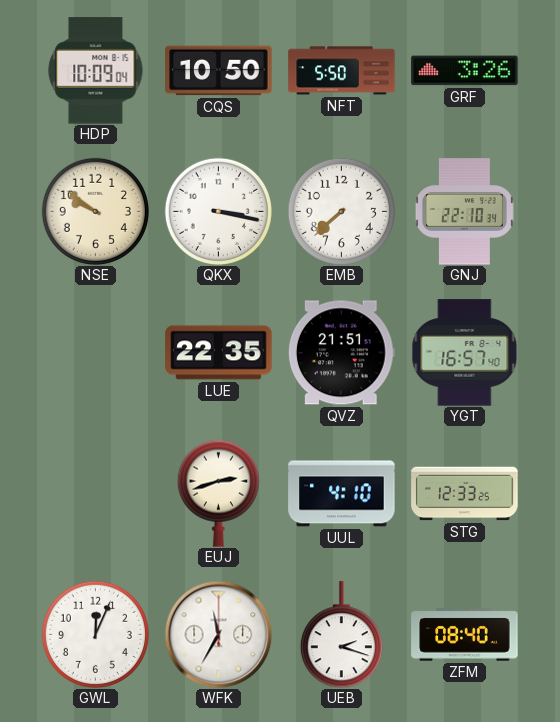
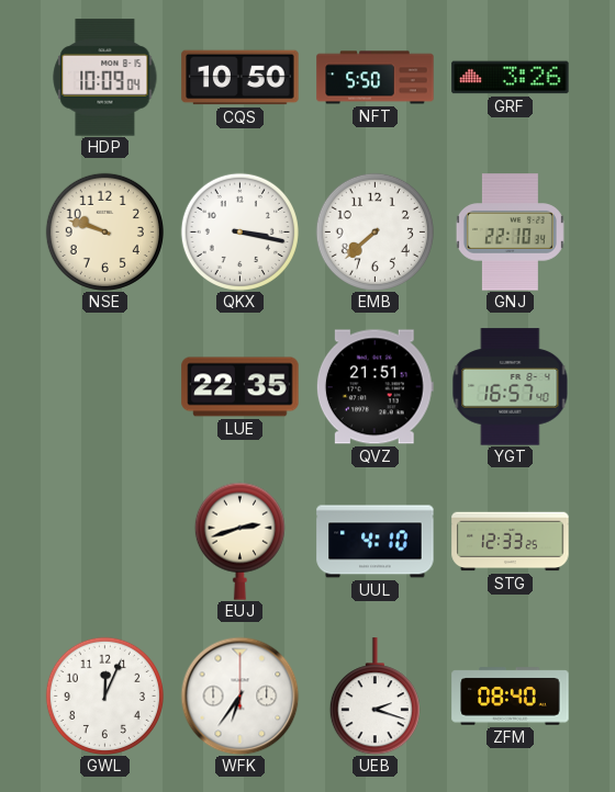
NSE: 9:51 -> 9:48 (104, 231)
WFK: 11:35 -> 6:36 (239, 695)
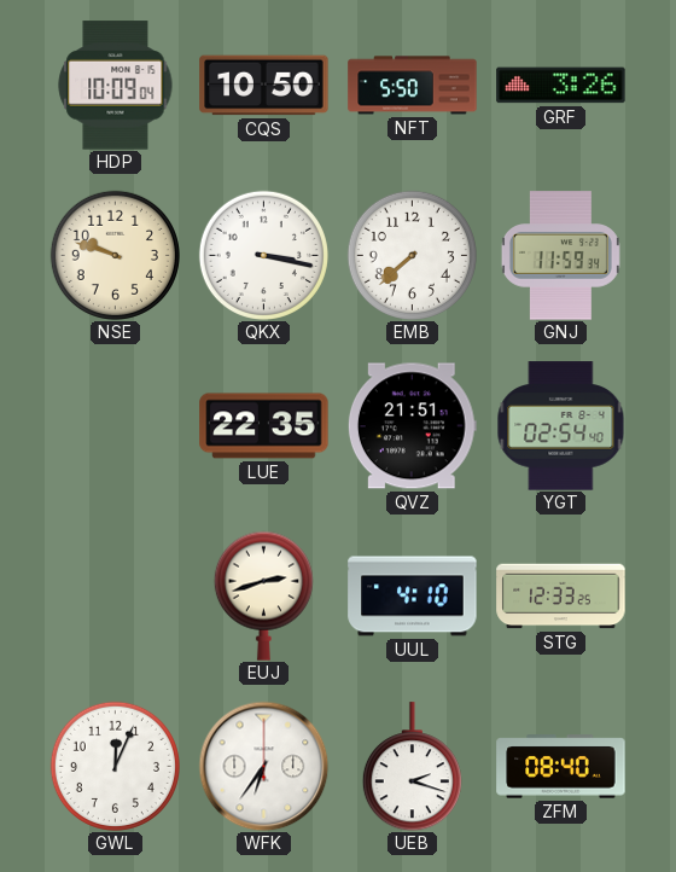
GNJ: 22:10 -> 11:59 (560, 256)
YGT: 16:57 -> 02:54 (561, 426)
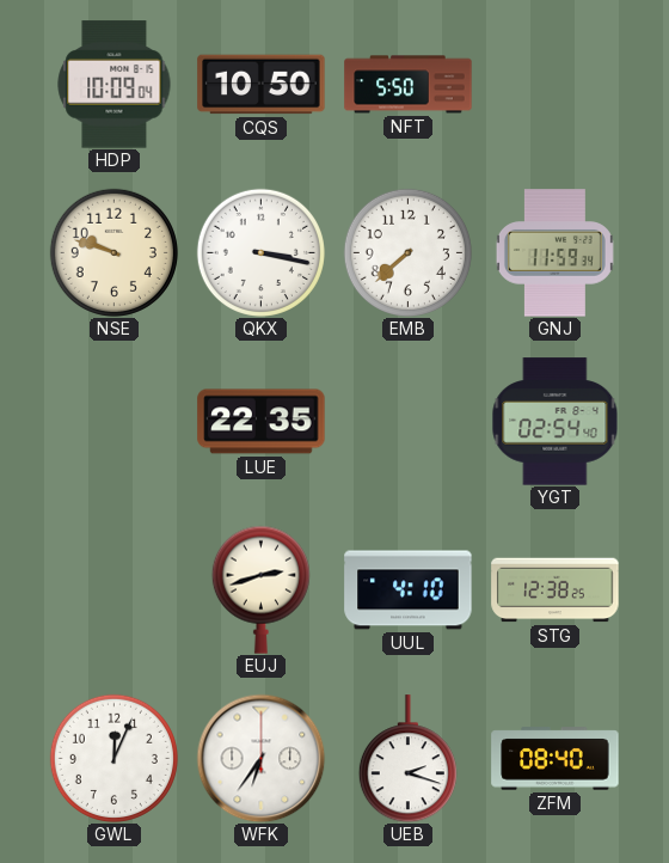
GRF: 3:26 -> none (561, 86)
QVZ: 21:51 -> none (412, 426)
STG: 12:33 -> 12:38 (556, 590)
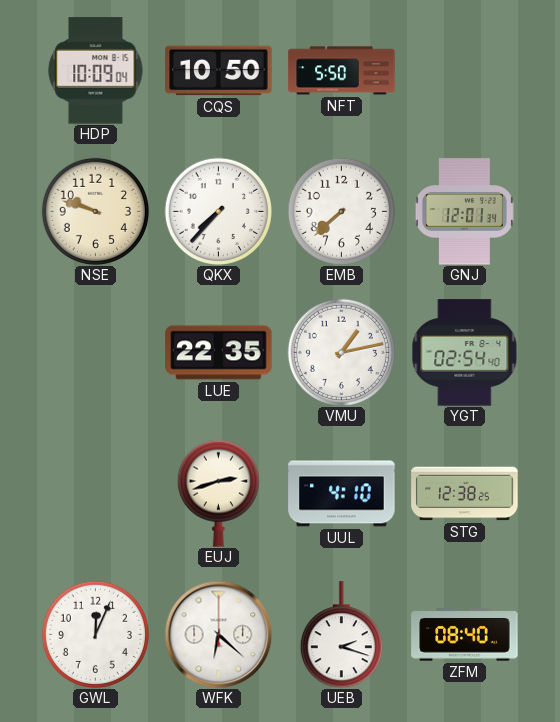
QKX: 3:17 -> 7:37 (218, 211)
GNJ: 11:59 -> 12:01 (464, 212)
VMU: none -> 1:13 (341, 352)
WFK: 6:36 -> 6:22 (218, 634)
